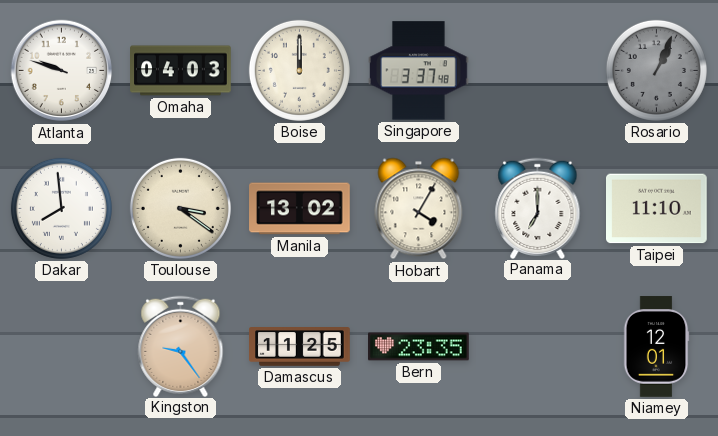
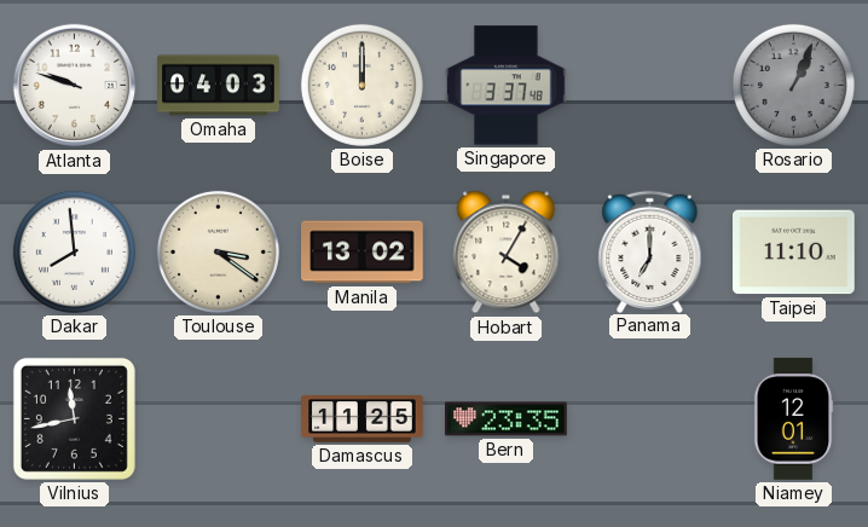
Vilnius: none -> 11:43 (74, 418)
Kingston: 9:24 -> none (181, 346)
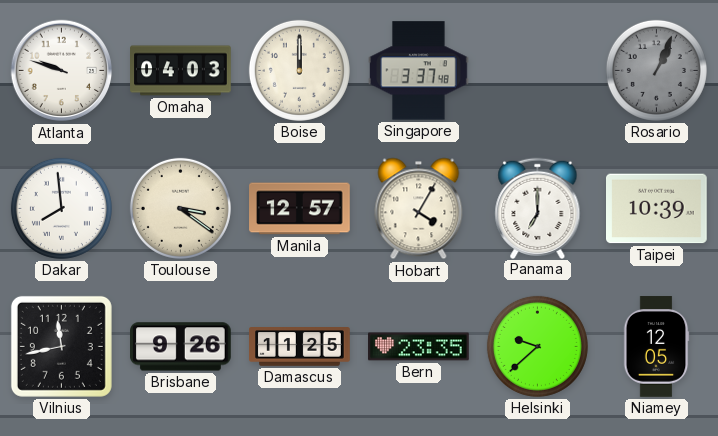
Manila: 13:02 -> 12:57 (300, 209)
Taipei: 11:10 -> 10:39 (657, 209)
Brisbane: none -> 9:26 (181, 347)
Helsinki: none -> 9:38 (537, 346)
Niamey: 12:01 -> 12:05 (656, 347)
